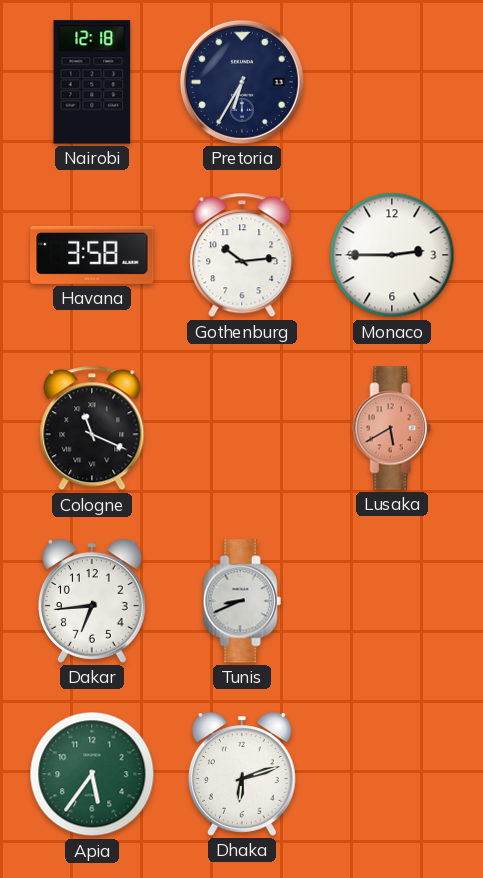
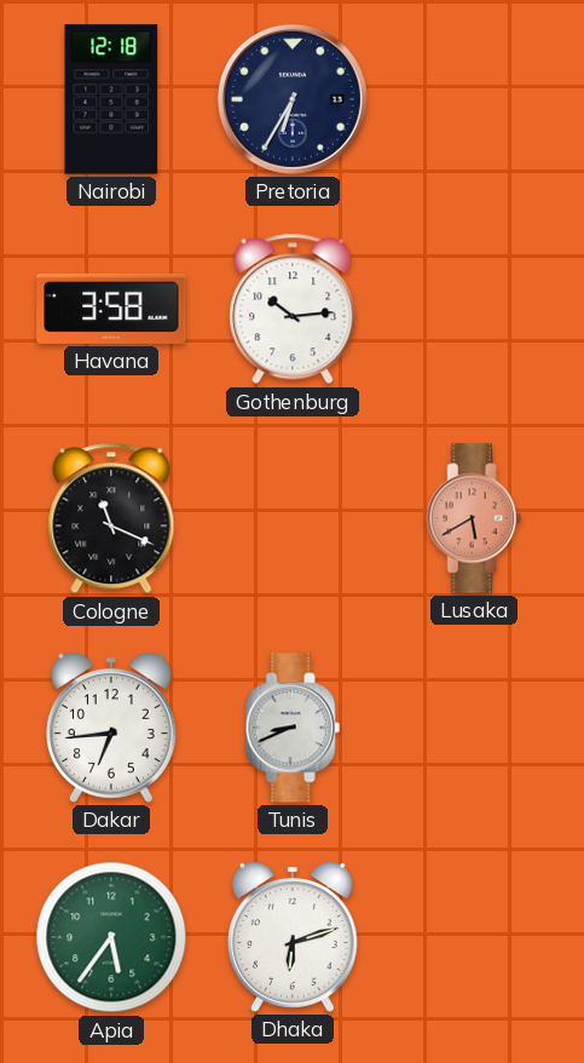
Monaco: 2:45 -> none (392, 255)
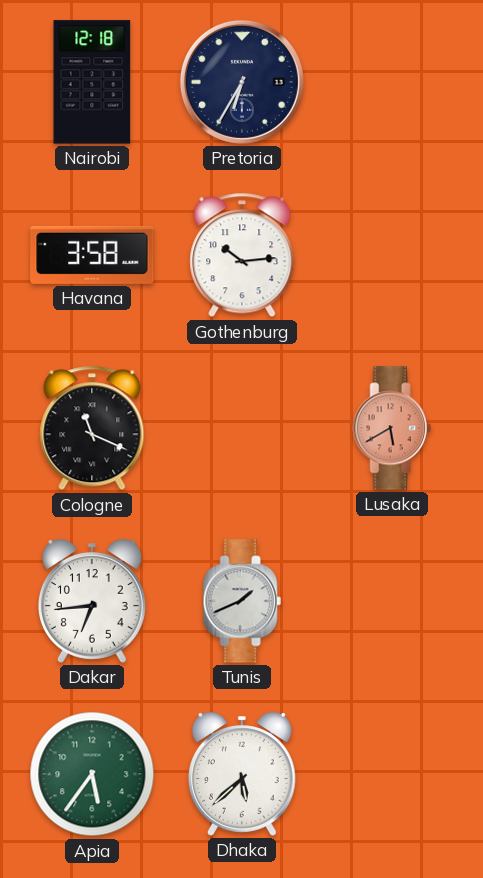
Tunis: 8:41 -> 1:41 (242, 601)
Dhaka: 6:12 -> 5:38 (242, 774)
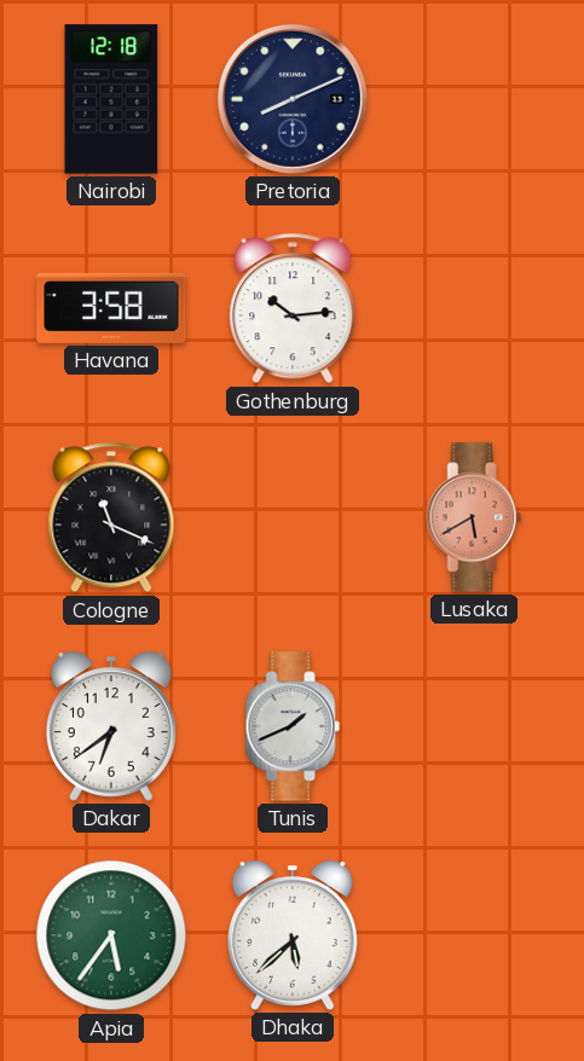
Pretoria: 6:35 -> 8:11 (293, 99)
Dakar: 6:44 -> 6:39 (111, 726)
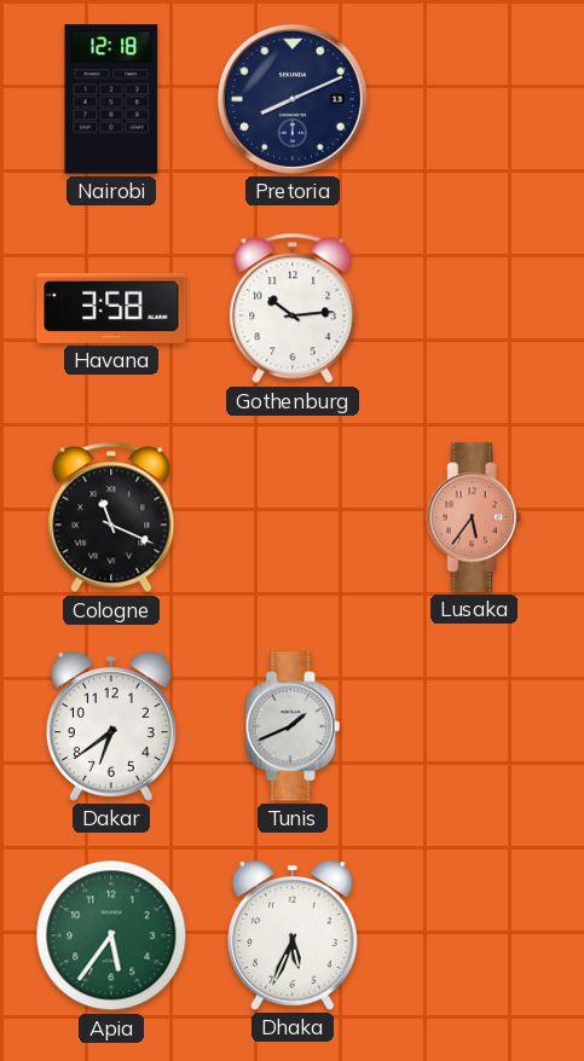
Lusaka: 5:40 -> 5:36 (474, 517)
Dhaka: 5:38 -> 5:34 (293, 935)
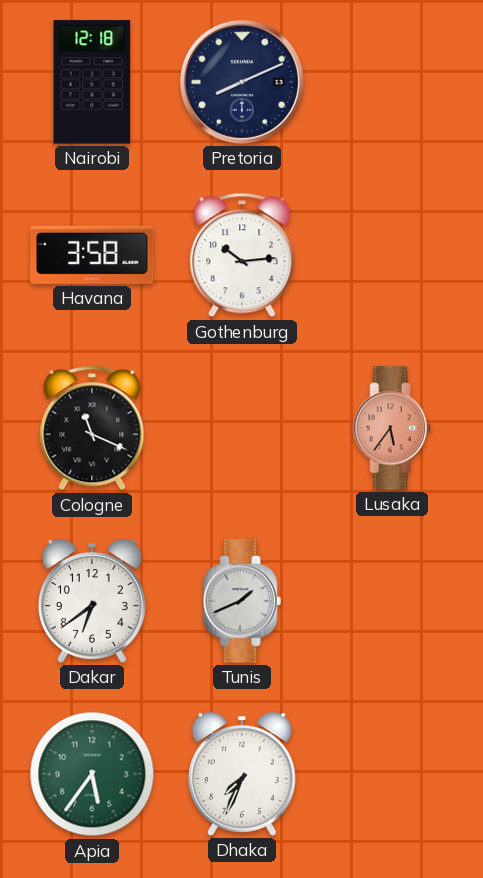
Dhaka: 5:34 -> 7:34 (242, 774)
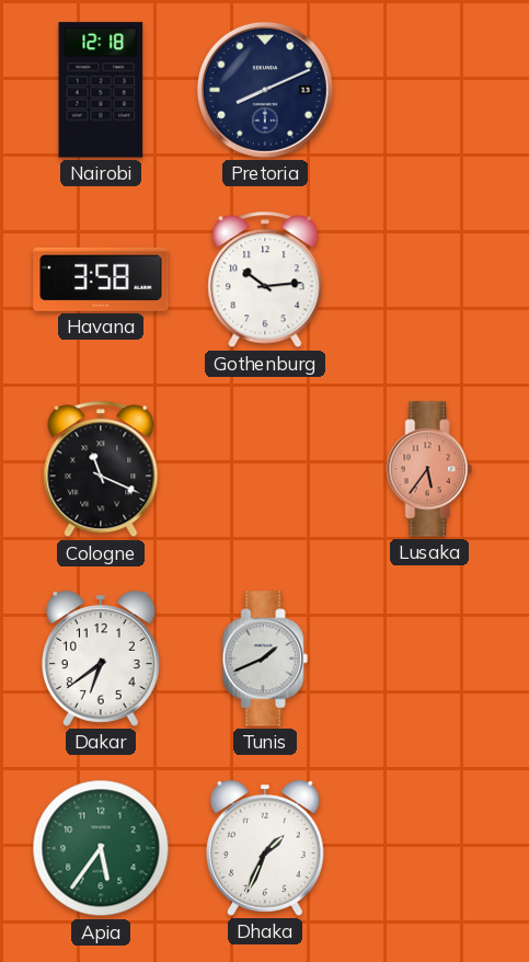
Dhaka: 7:34 -> 1:34 (265, 848)
